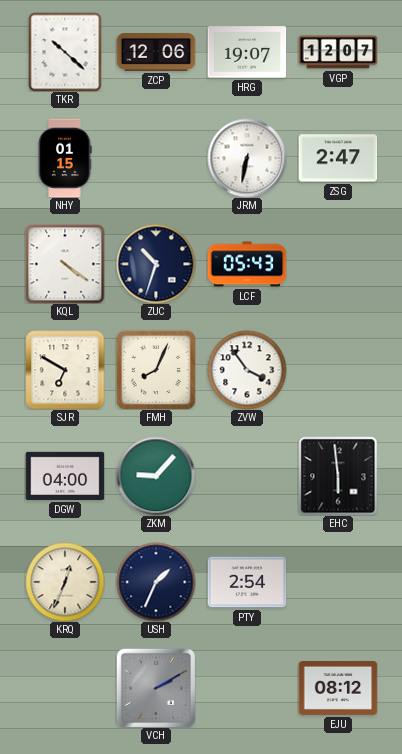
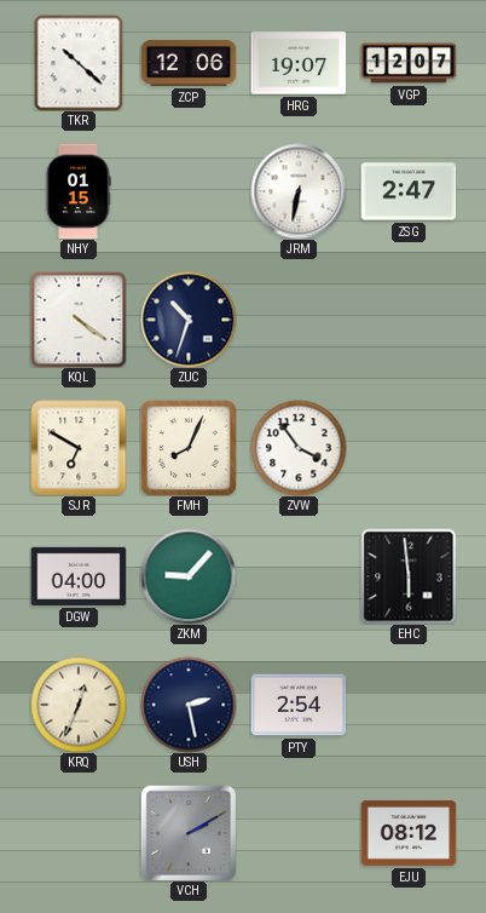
LCF: 05:43 -> none (247, 264)
USH: 1:34 -> 2:28 (189, 705)
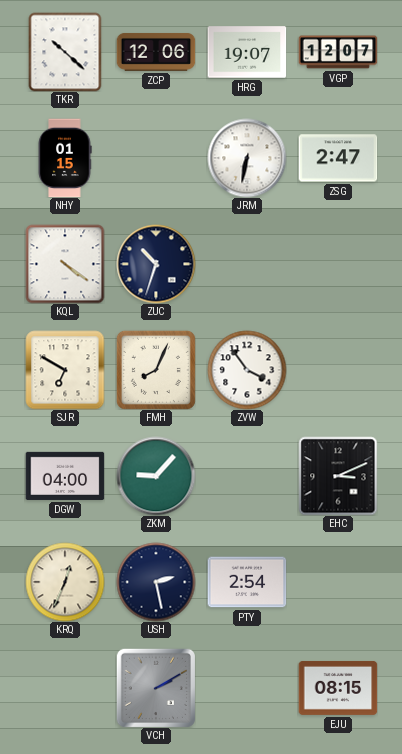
EHC: 5:59 -> 3:11 (338, 476)
EJU: 08:12 -> 08:15 (338, 688)
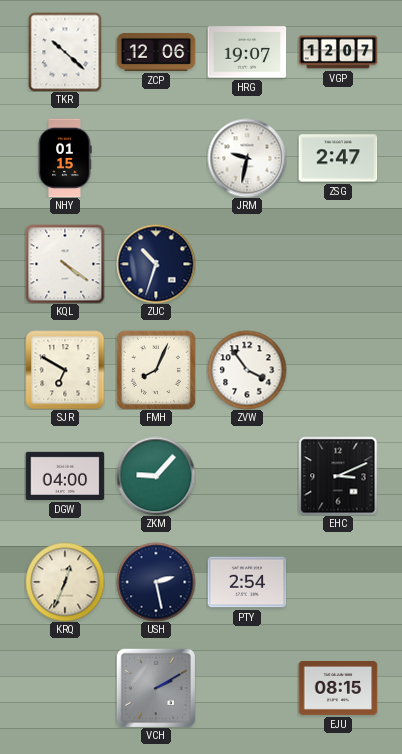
JRM: 6:32 -> 9:32 (247, 158)
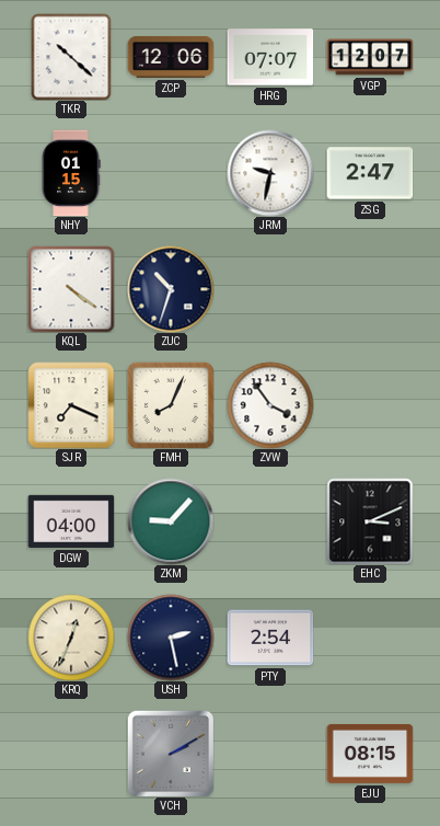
HRG: 19:07 -> 07:07 (270, 57)
SJR: 6:50 -> 7:19 (71, 405)
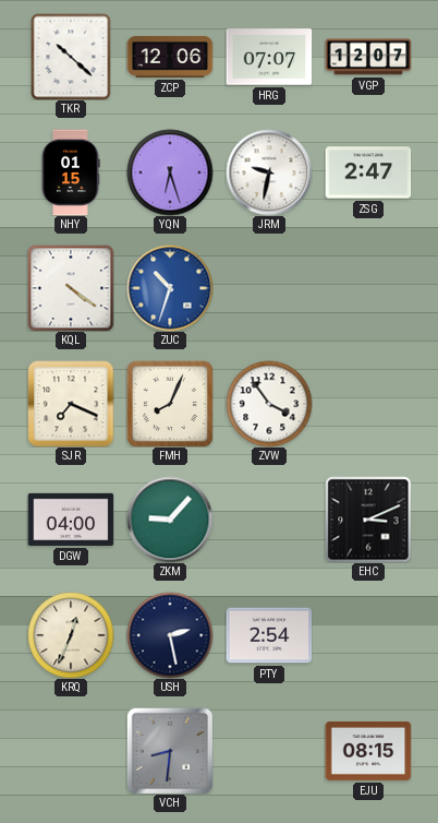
YQN: none -> 6:27 (170, 172)
ZUC dial: navy -> blue (170, 288)
VCH: 2:10 -> 8:31 (170, 751)
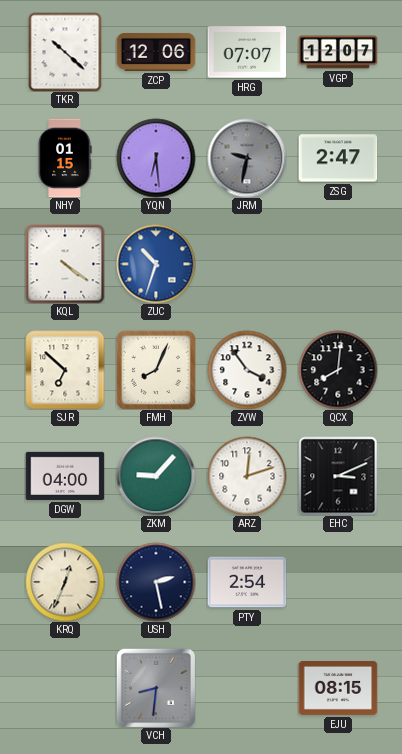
YQN: 6:27 -> 6:29 (156, 158)
JRM dial: white -> grey (247, 158)
SJR: 7:19 -> 6:52 (65, 370)
QCX: none -> 8:01 (338, 370)
ARZ: none -> 12:12 (247, 476)
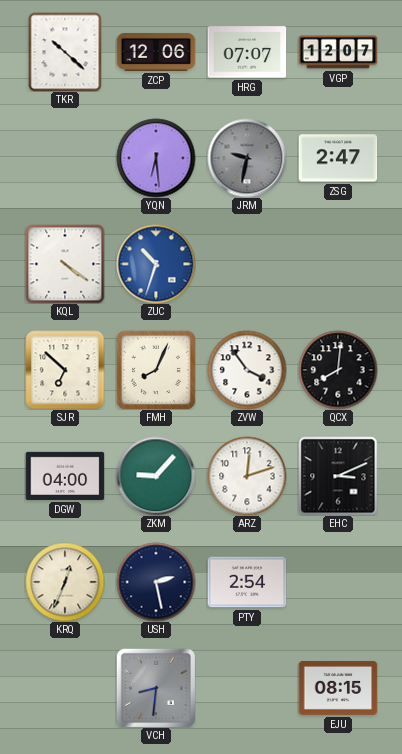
NHY: 01:15 -> none (65, 158)
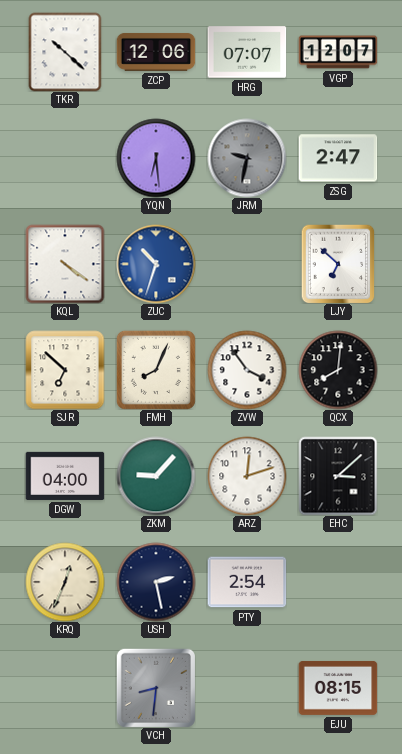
LJY: none -> 6:52 (338, 264)
EHC: 3:11 -> 3:08 (338, 476)
